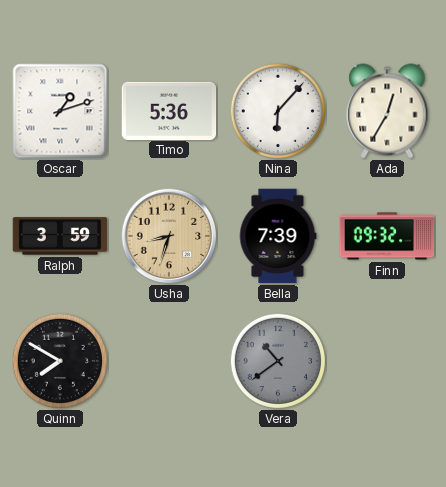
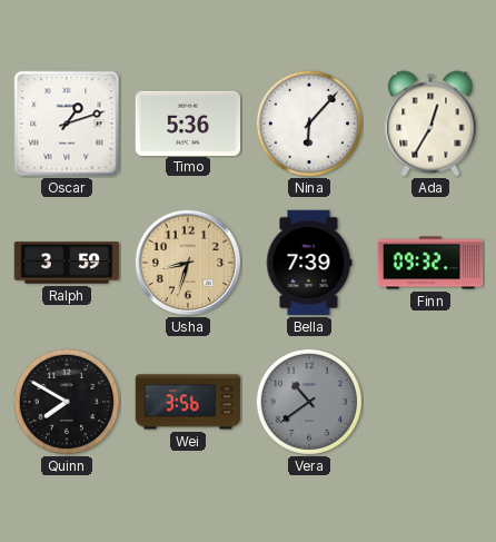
Wei: none -> 3:56 (188, 402)
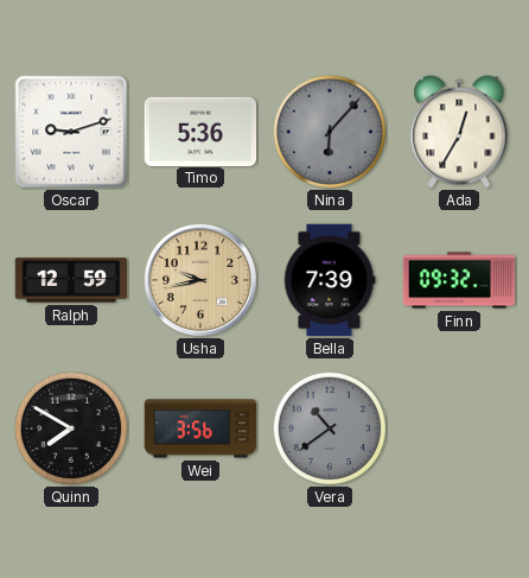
Oscar: 1:12 -> 9:12 (71, 132)
Nina dial: white -> grey (329, 131)
Ralph: 3:59 -> 12:59 (71, 280)
Usha: 8:33 -> 9:43 (200, 280)
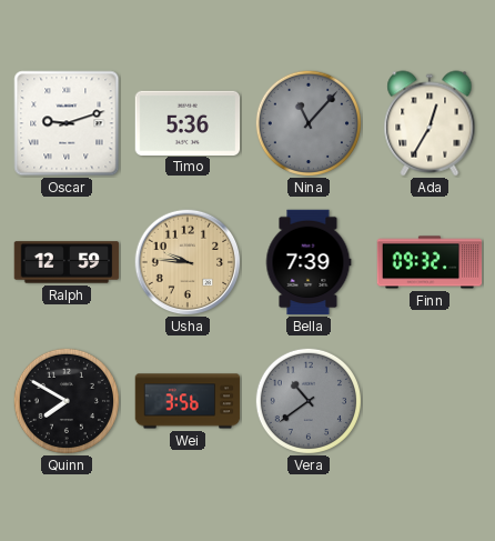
Nina: 6:07 -> 11:07 (307, 122)
Usha: 9:43 -> 9:46 (188, 262)
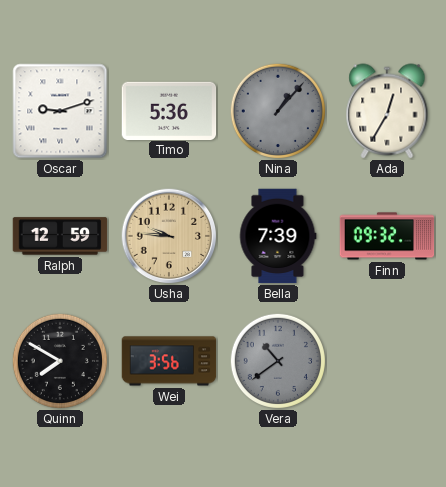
Nina: 11:07 -> 1:07 (277, 110)
